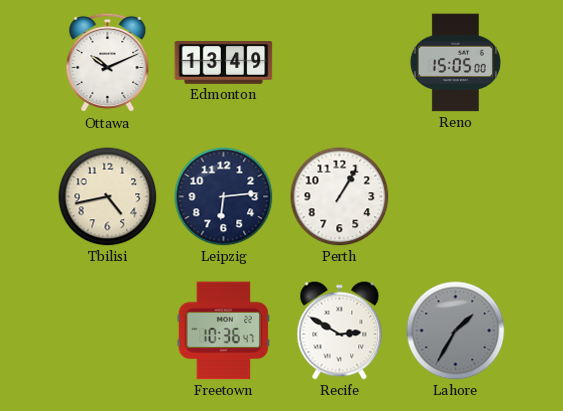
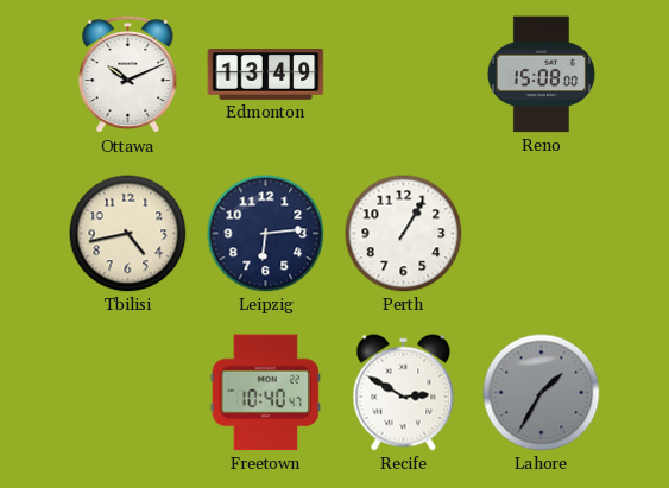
Reno: 15:05 -> 15:08 (541, 75)
Freetown: 10:36 -> 10:40 (266, 393)
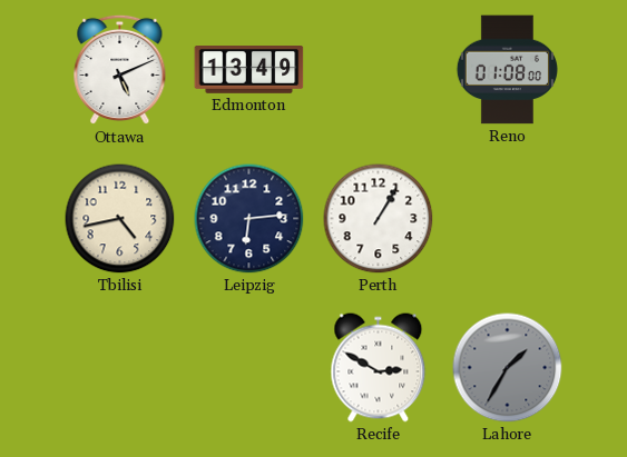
Ottawa: 10:11 -> 5:11 (120, 70)
Reno: 15:08 -> 01:08 (507, 70)
Freetown: 10:40 -> none (266, 393)
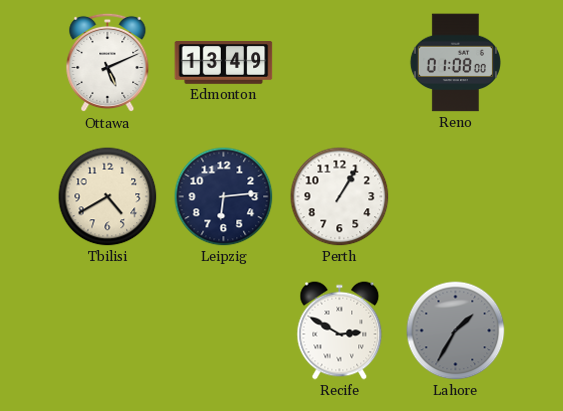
Tbilisi: 4:43 -> 4:40 (108, 197)
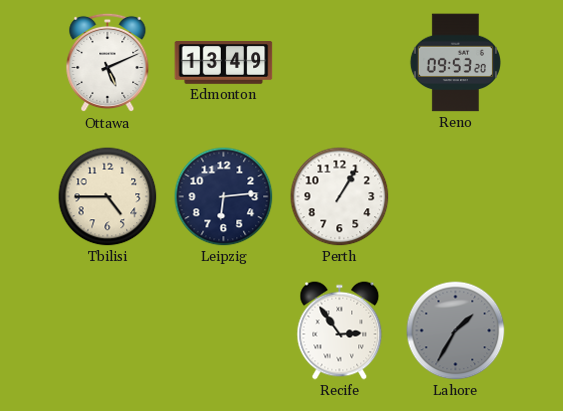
Reno: 01:08 -> 09:53 (455, 63)
Tbilisi: 4:40 -> 4:45 (108, 197)
Recife: 2:50 -> 2:54 (340, 331)
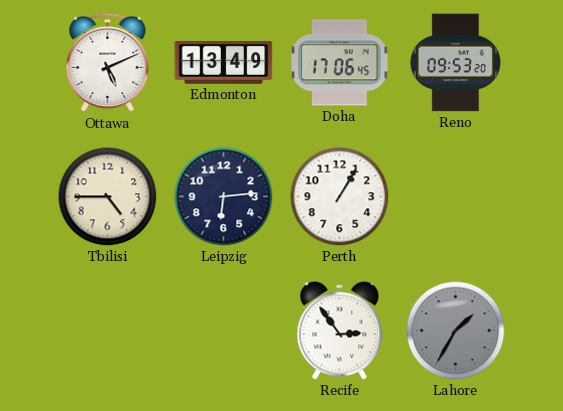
Doha: none -> 17:06 (340, 63)
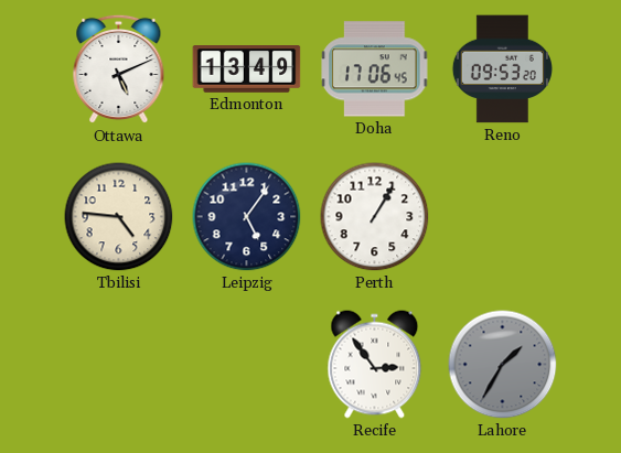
Tbilisi: 4:45 -> 4:46 (119, 217)
Leipzig: 6:14 -> 5:06 (247, 217)
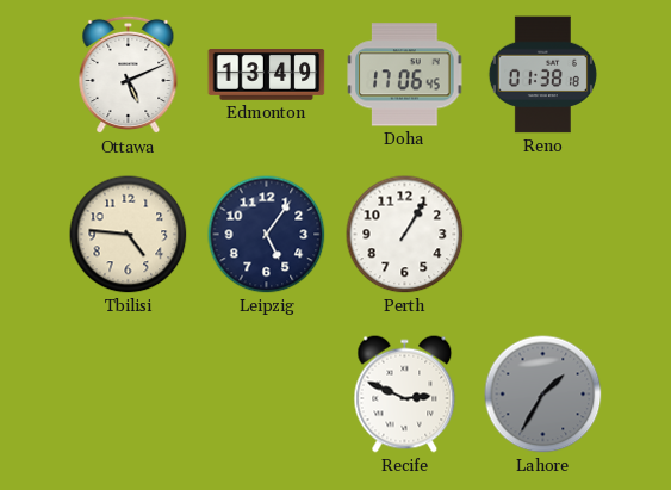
Reno: 09:53 -> 01:38 (542, 75)
Recife: 2:54 -> 2:49 (405, 395)
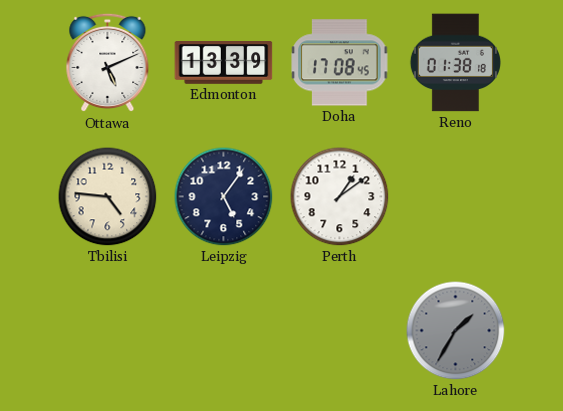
Edmonton: 13:49 -> 13:39 (224, 63)
Doha: 17:06 -> 17:08 (340, 63)
Perth: 1:05 -> 1:09 (340, 197)
Recife: 2:49 -> none (405, 395)
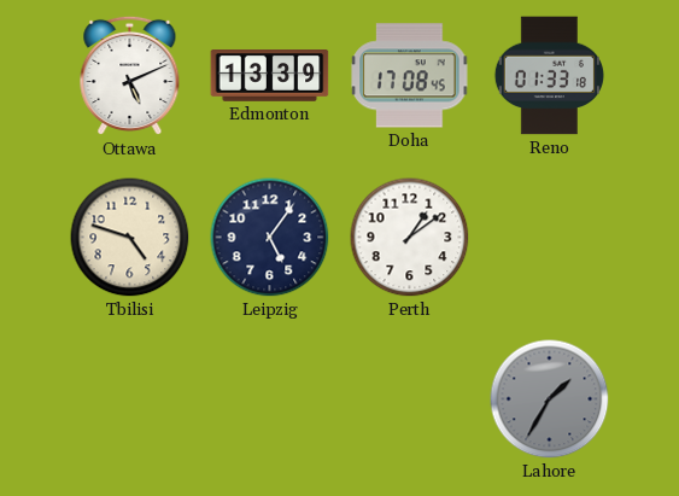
Reno: 01:38 -> 01:33 (549, 76)
Tbilisi: 4:46 -> 4:48 (130, 238)
